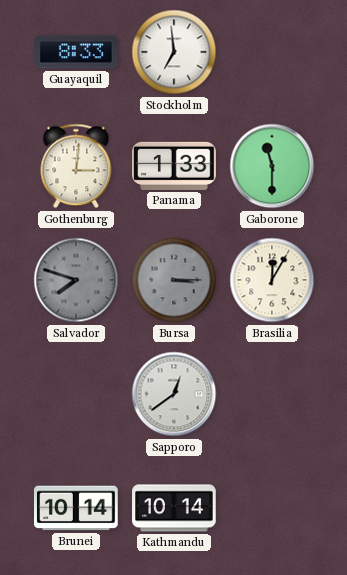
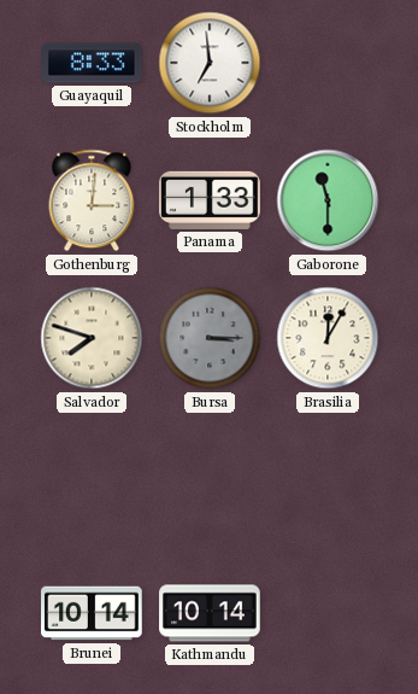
Salvador dial: grey -> cream (92, 338)
Sapporo: 12:39 -> none (174, 394)
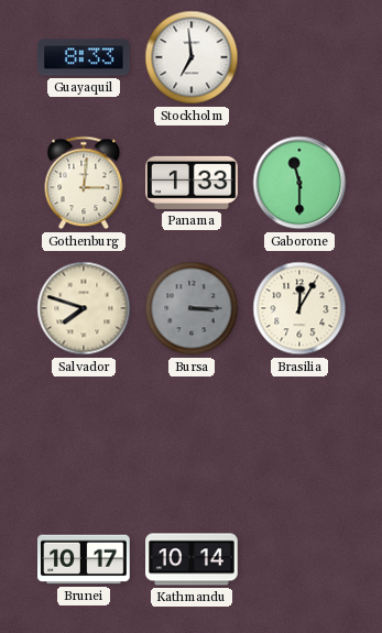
Brunei: 10:14 -> 10:17 (85, 559)
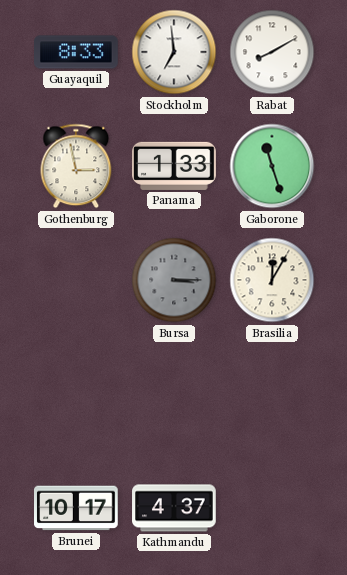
Rabat: none -> 8:10 (272, 52)
Gothenburg: 3:01 -> 2:58 (76, 166)
Gaborone: 11:30 -> 11:27 (272, 166)
Salvador: 7:48 -> none (84, 308)
Kathmandu: 10:14 -> 4:37 (174, 508)
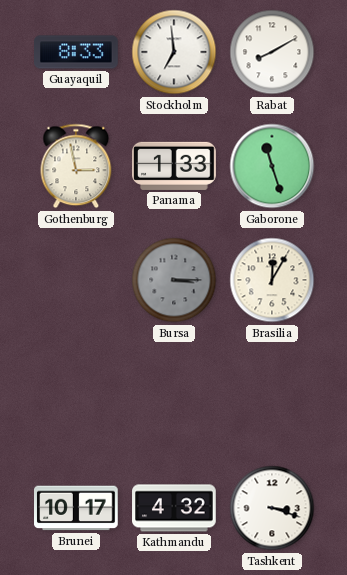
Kathmandu: 4:37 -> 4:32 (174, 508)
Tashkent: none -> 3:18 (272, 508)
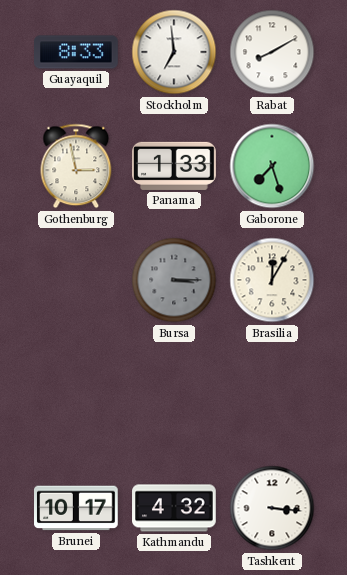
Gaborone: 11:27 -> 7:27 (272, 166)
Tashkent: 3:18 -> 3:16 (272, 508)
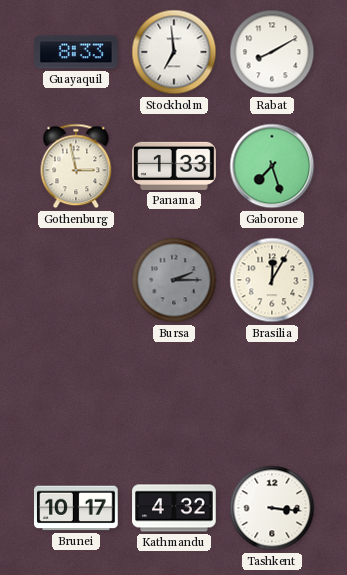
Bursa: 3:15 -> 2:15 (174, 280)
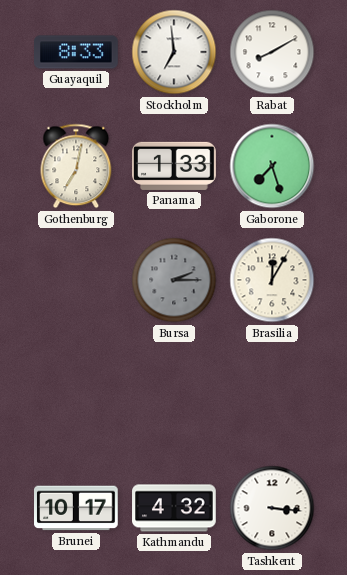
Gothenburg: 2:58 -> 7:02 (76, 166)
